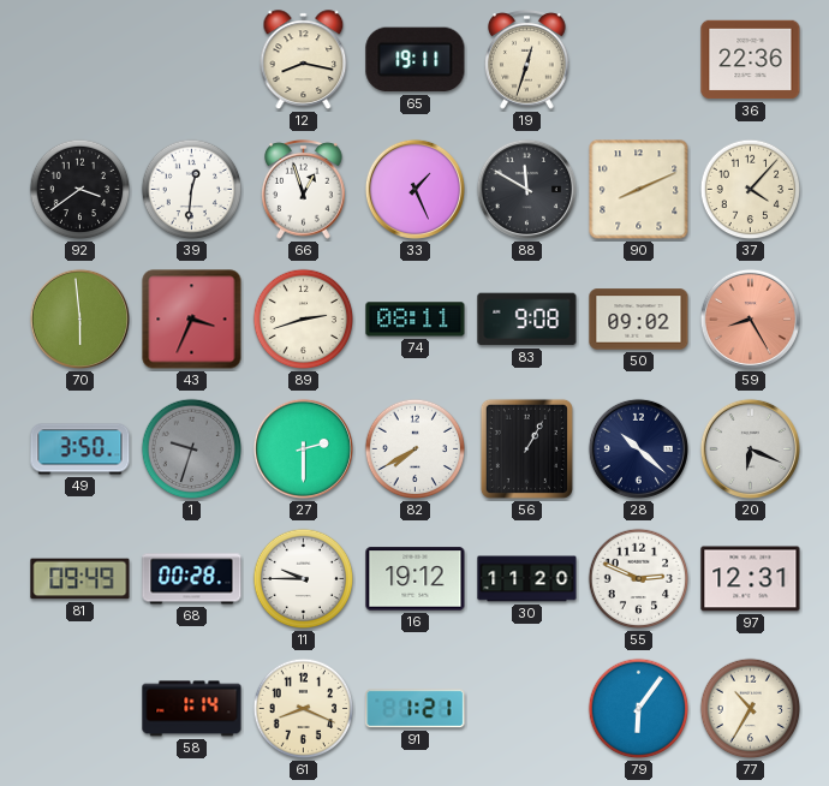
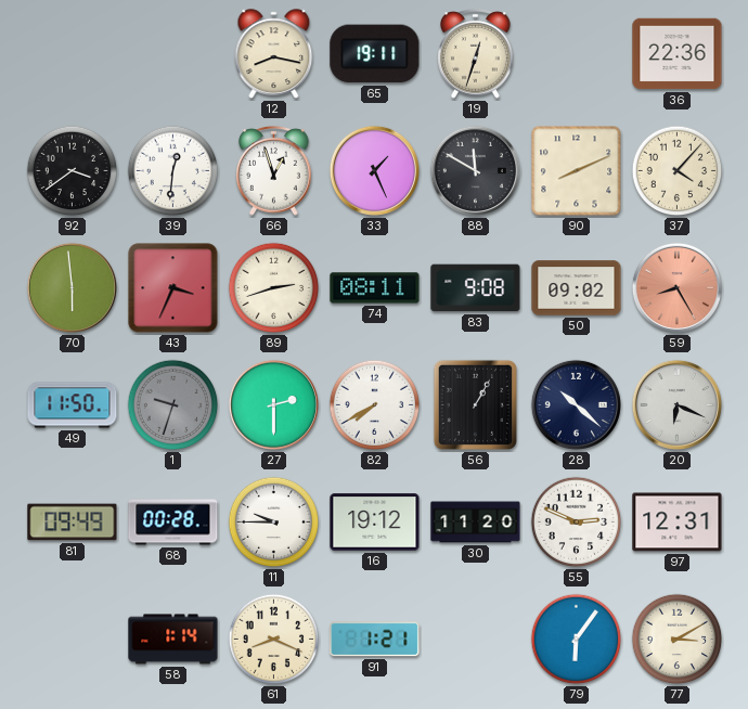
49: 3:50 -> 11:50 (73, 405)
77: 10:35 -> 3:10 (678, 640)
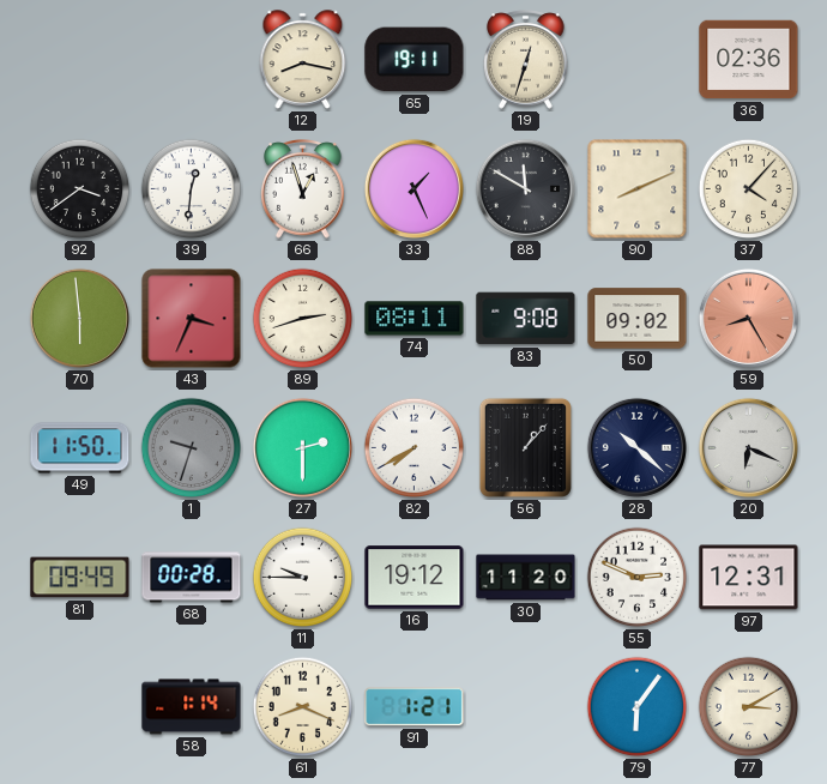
36: 22:36 -> 02:36 (749, 60)
56: 1:05 -> 1:07 (525, 447)
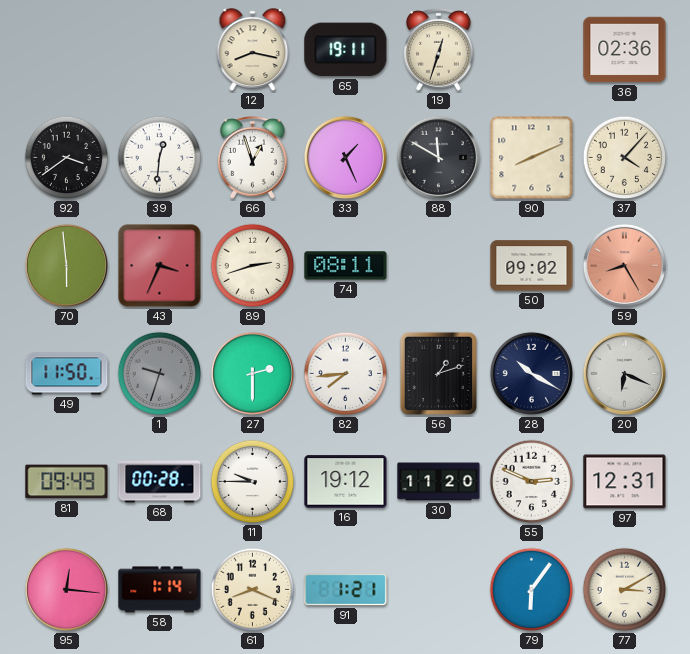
83: 9:08 -> none (526, 319)
82: 7:40 -> 7:44 (346, 374)
56: 1:07 -> 1:12 (438, 373)
28: 10:22 -> 10:20 (531, 373)
95: none -> 12:16 (66, 589)
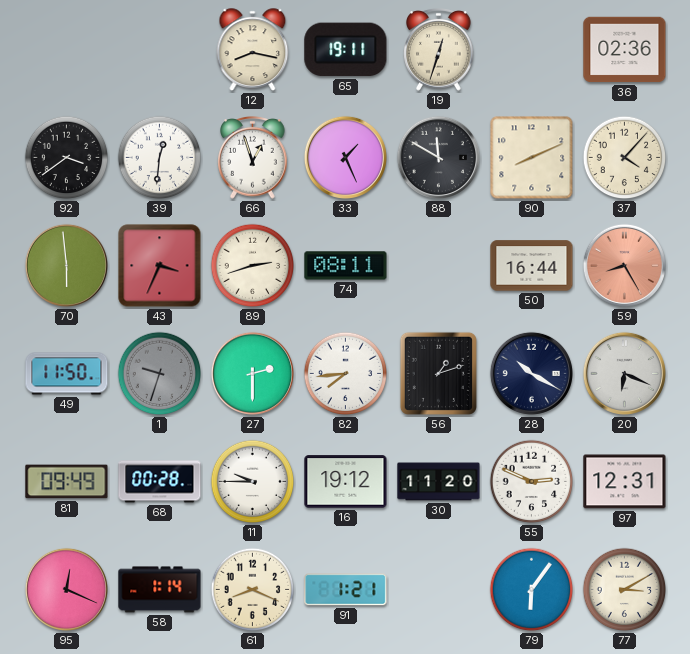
50: 09:02 -> 16:44 (532, 266)
95: 12:16 -> 12:19 (66, 589)
